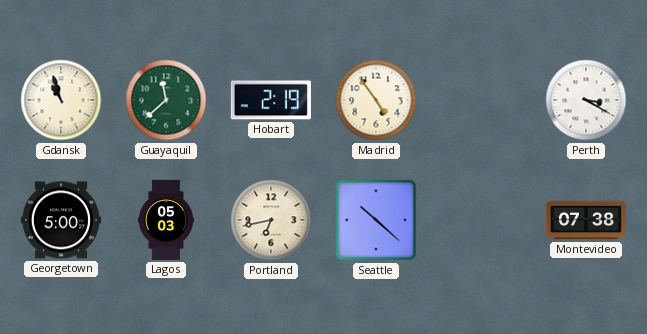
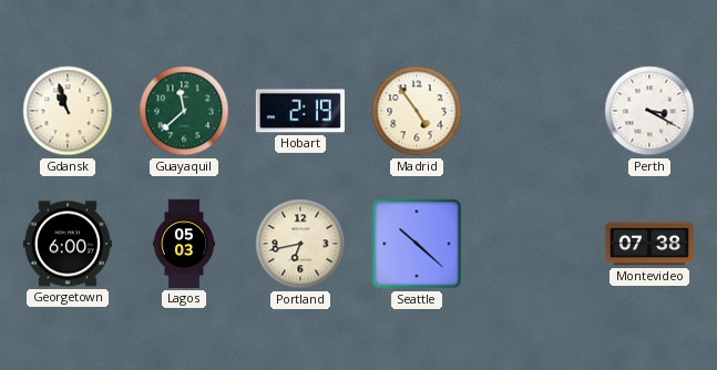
Georgetown: 5:00 -> 6:00 (68, 244)
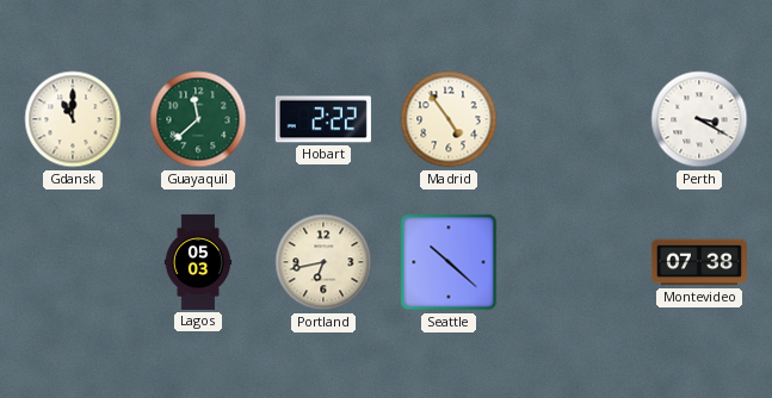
Gdansk: 10:57 -> 11:00 (73, 119)
Hobart: 2:19 -> 2:22 (323, 119)
Georgetown: 6:00 -> none (68, 244)
